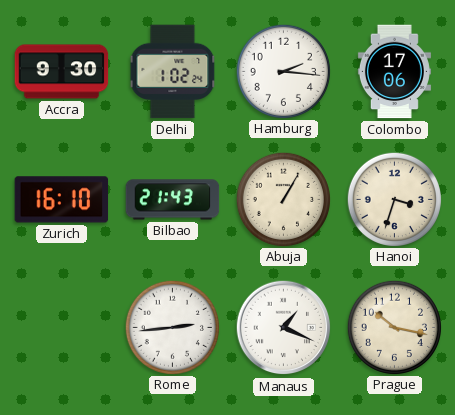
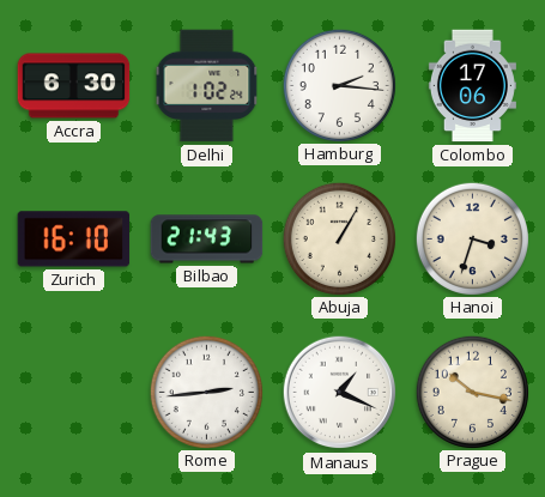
Accra: 9:30 -> 6:30 (74, 86)
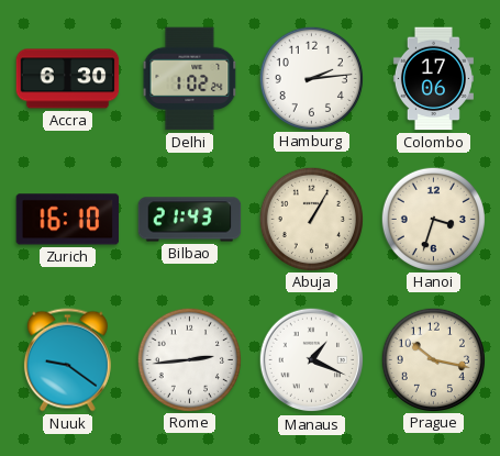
Hamburg: 2:16 -> 2:14 (311, 78)
Nuuk: none -> 9:21 (67, 360)
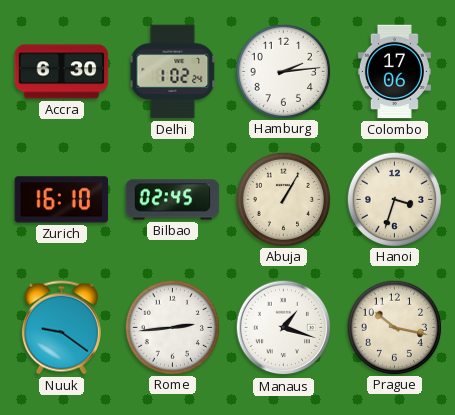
Bilbao: 21:43 -> 02:45 (173, 200)
Manaus: 1:19 -> 1:18 (284, 328)
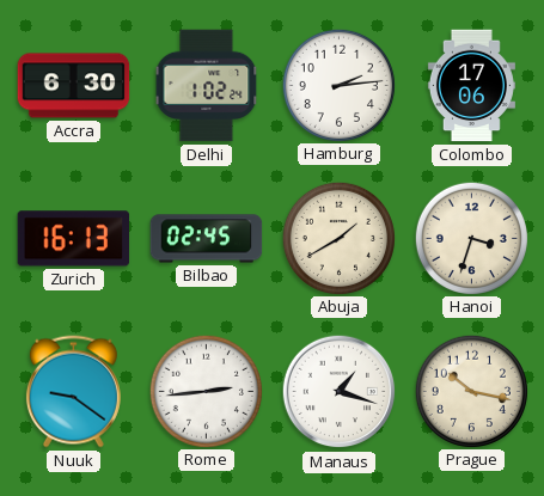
Zurich: 16:10 -> 16:13 (74, 239)
Abuja: 1:05 -> 1:40 (338, 238)
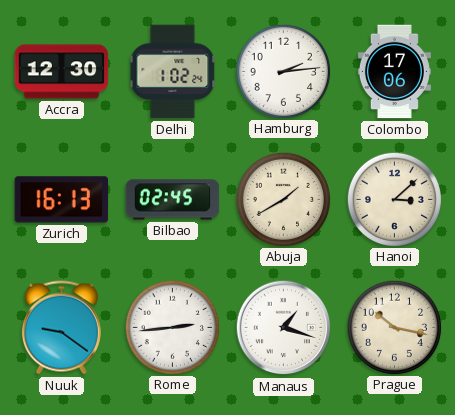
Accra: 6:30 -> 12:30 (62, 72)
Hanoi: 3:33 -> 3:08 (394, 199)
